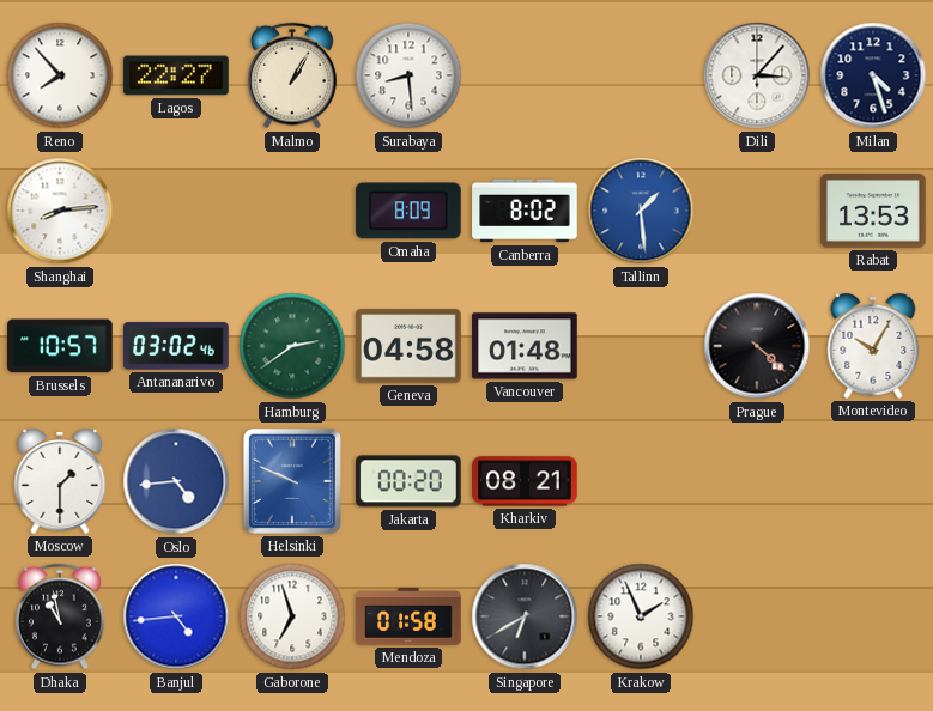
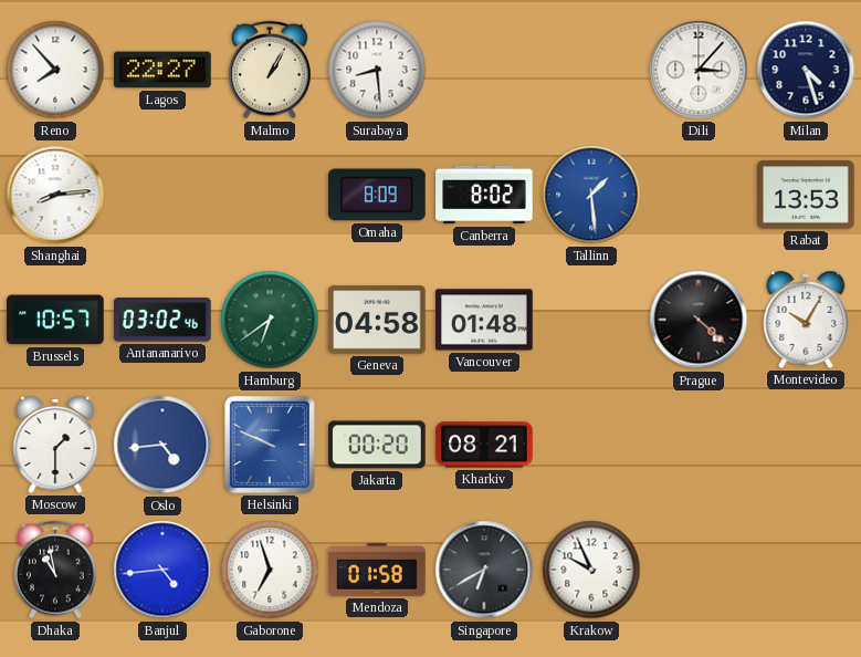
Hamburg: 2:39 -> 6:39 (270, 320)
Krakow: 1:56 -> 9:56 (591, 570)
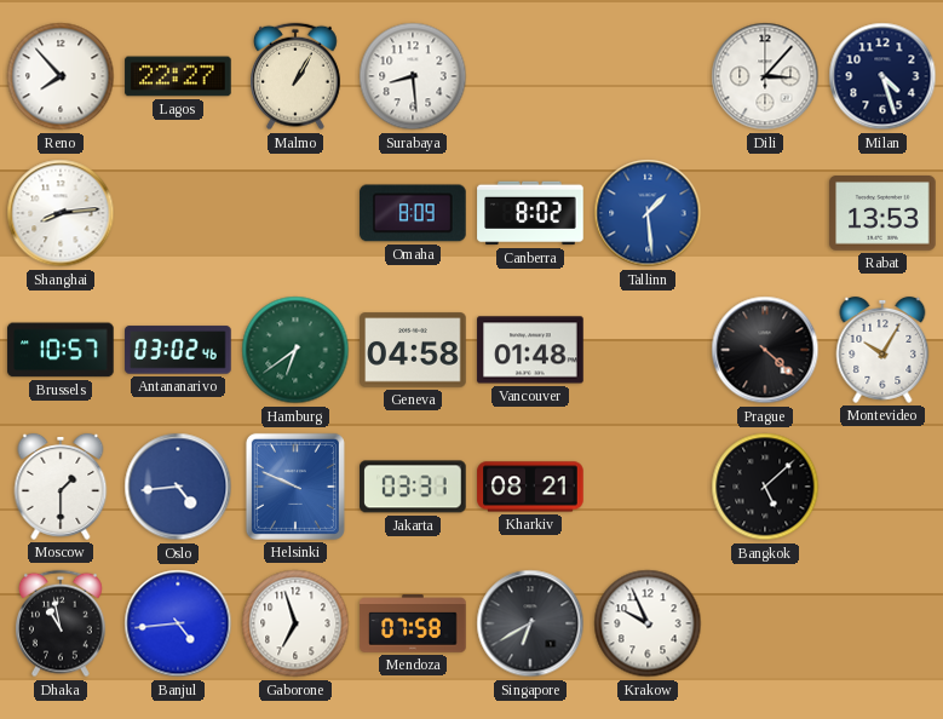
Jakarta: 00:20 -> 03:31 (413, 487)
Bangkok: none -> 5:08 (765, 487)
Mendoza: 01:58 -> 07:58 (413, 623)
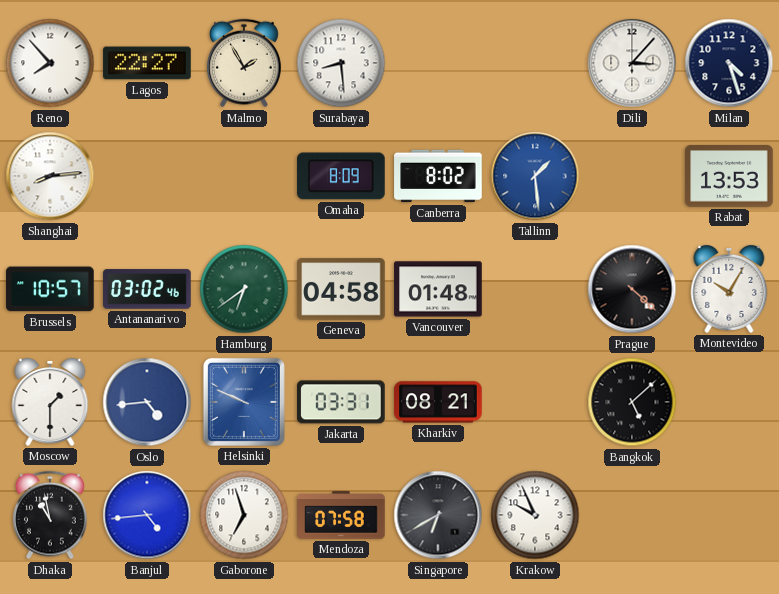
Malmo: 1:05 -> 1:55 (245, 63)
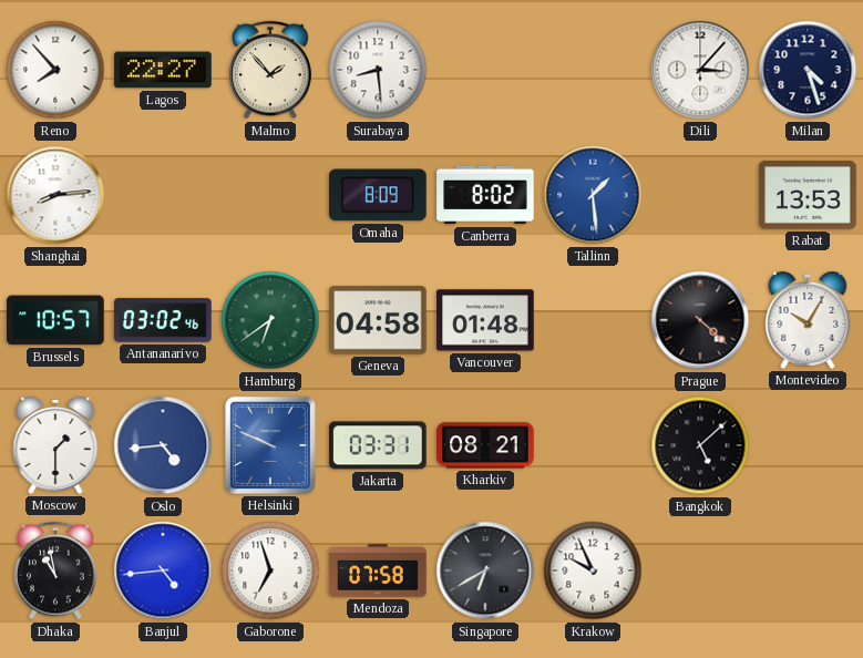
Malmo: 1:55 -> 1:53 (271, 70)
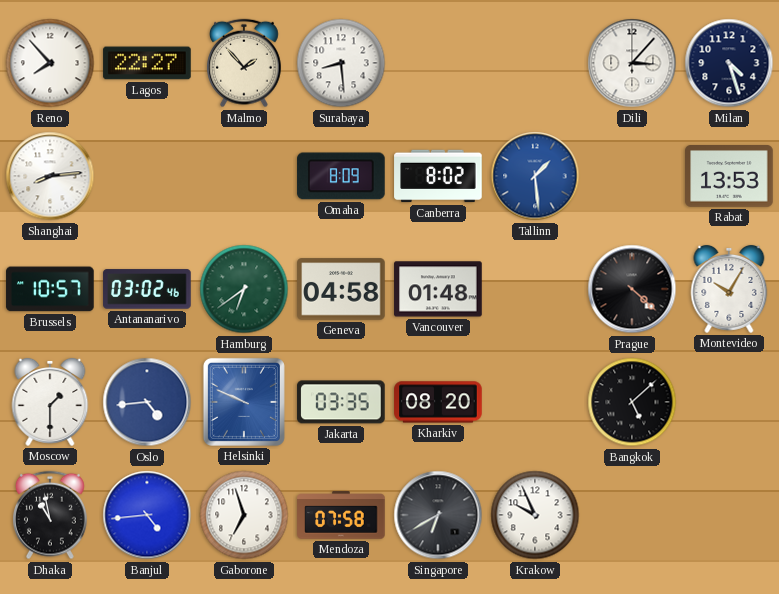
Jakarta: 03:31 -> 03:35 (341, 402)
Kharkiv: 08:21 -> 08:20 (438, 402)
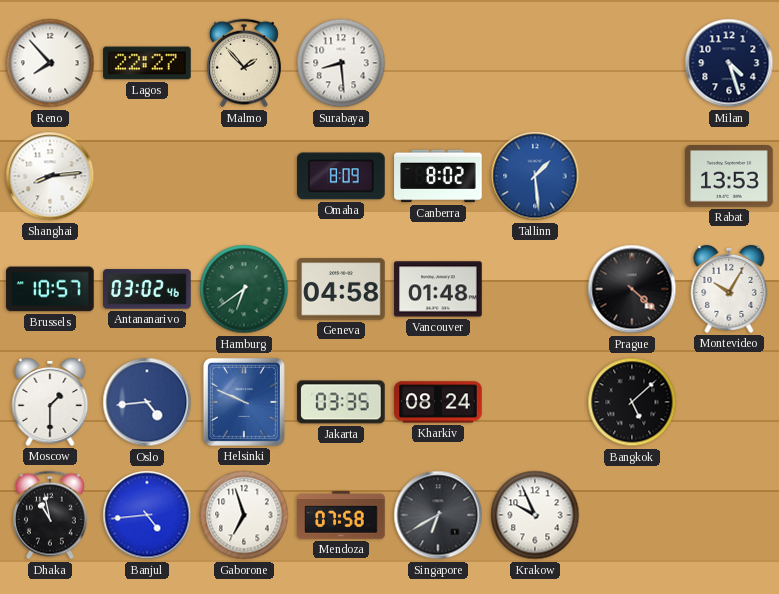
Dili: 3:07 -> none (632, 63)
Kharkiv: 08:20 -> 08:24 (438, 402)
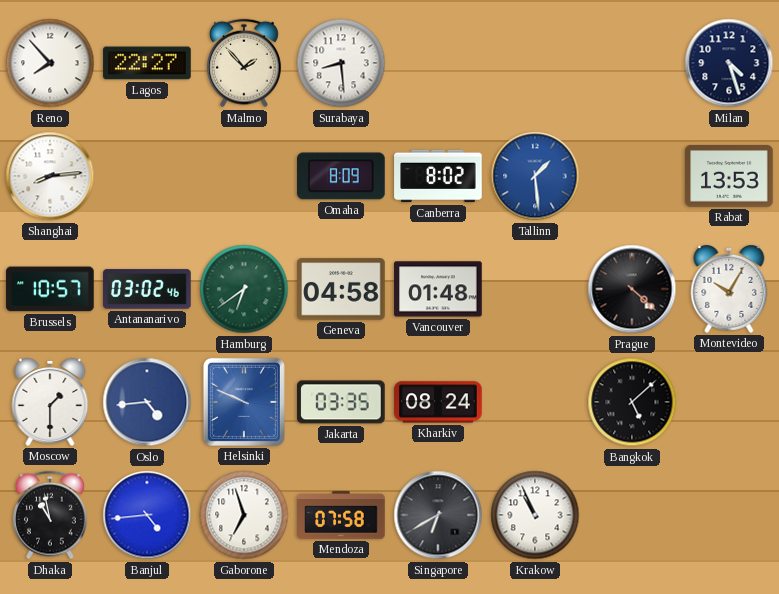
Krakow: 9:56 -> 10:56 (535, 515)
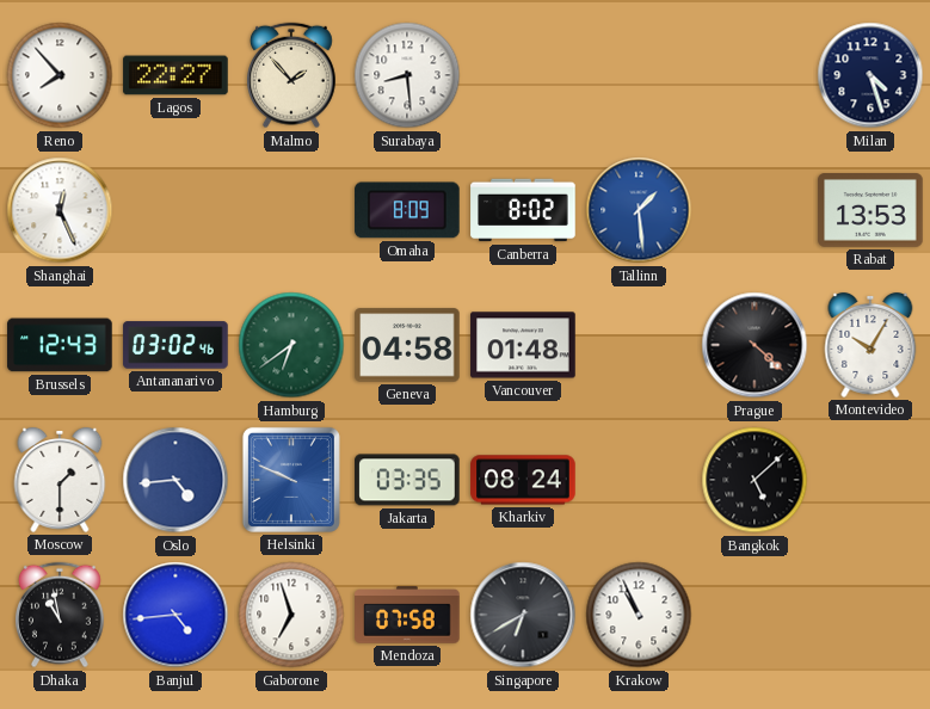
Shanghai: 8:14 -> 12:26 (60, 210)
Brussels: 10:57 -> 12:43 (60, 345)
